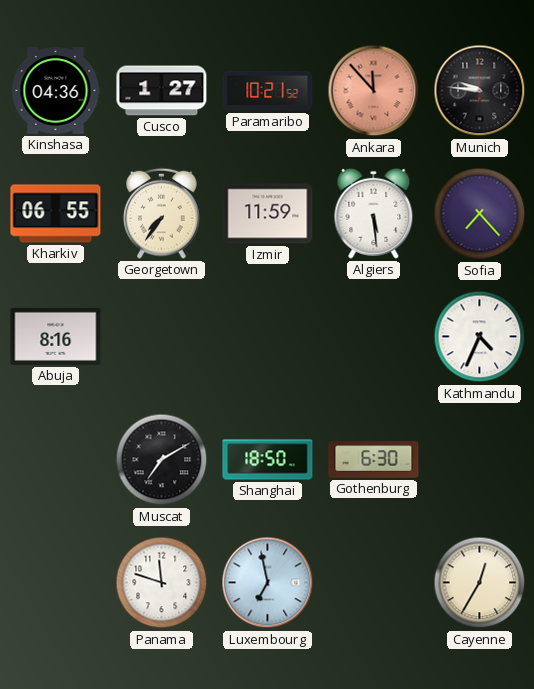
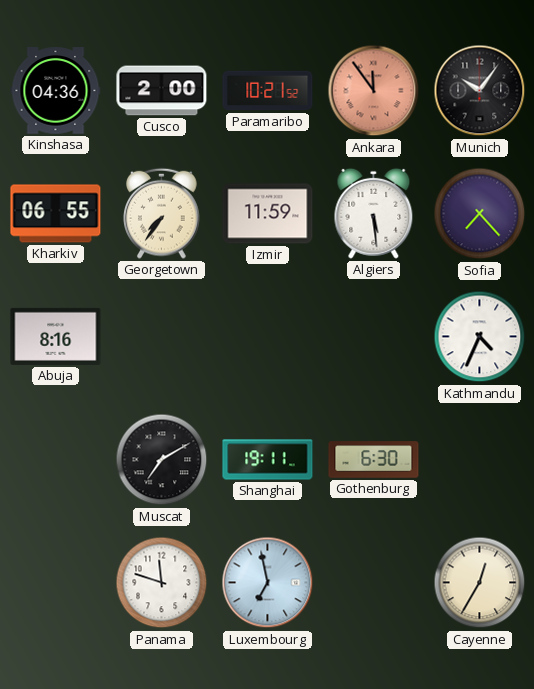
Cusco: 1:27 -> 2:00 (162, 91)
Ankara: 11:53 -> 11:54 (374, 91)
Munich: 9:46 -> 10:06 (480, 91)
Shanghai: 18:50 -> 19:11 (268, 460)
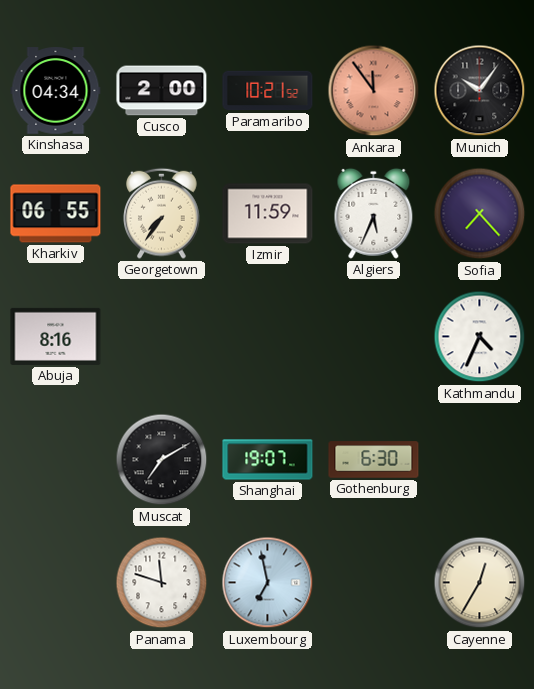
Kinshasa: 04:36 -> 04:34 (56, 91)
Algiers: 5:29 -> 5:34 (374, 213)
Shanghai: 19:11 -> 19:07 (268, 460)
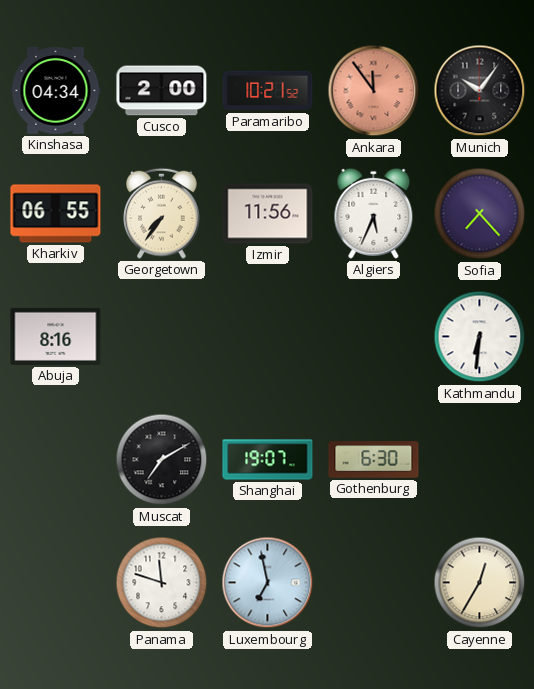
Izmir: 11:59 -> 11:56 (268, 214)
Kathmandu: 4:34 -> 6:31 (480, 337)
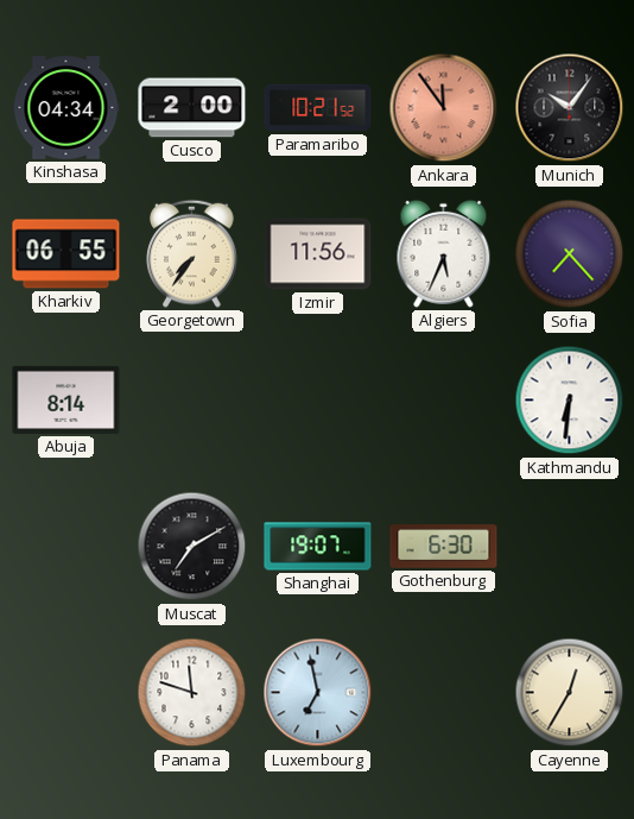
Abuja: 8:16 -> 8:14 (66, 399)
